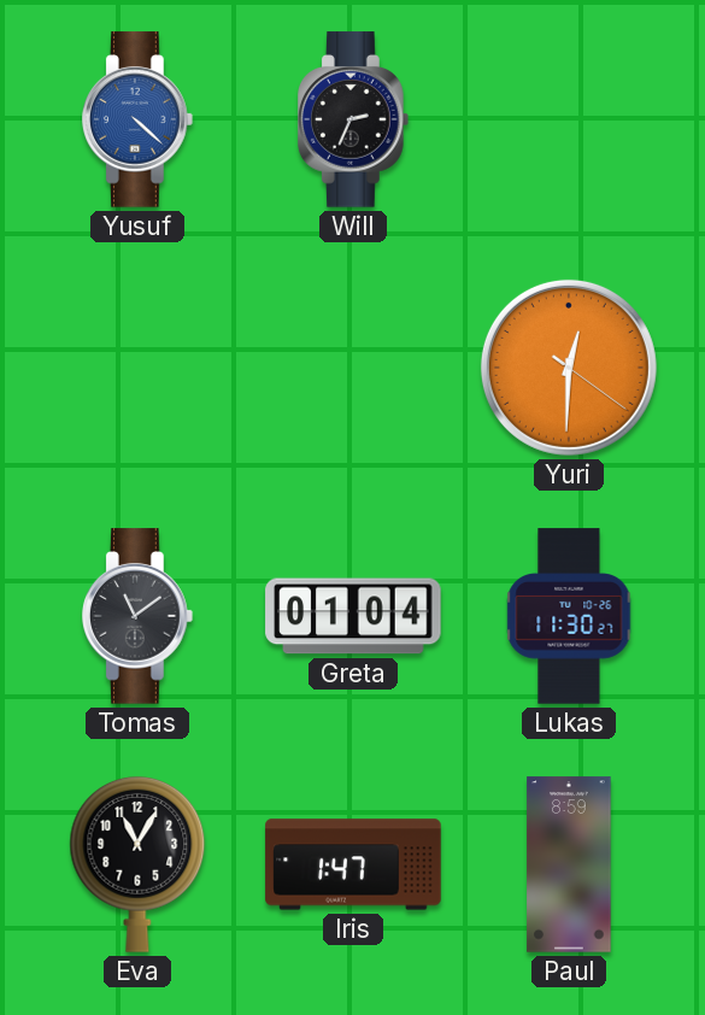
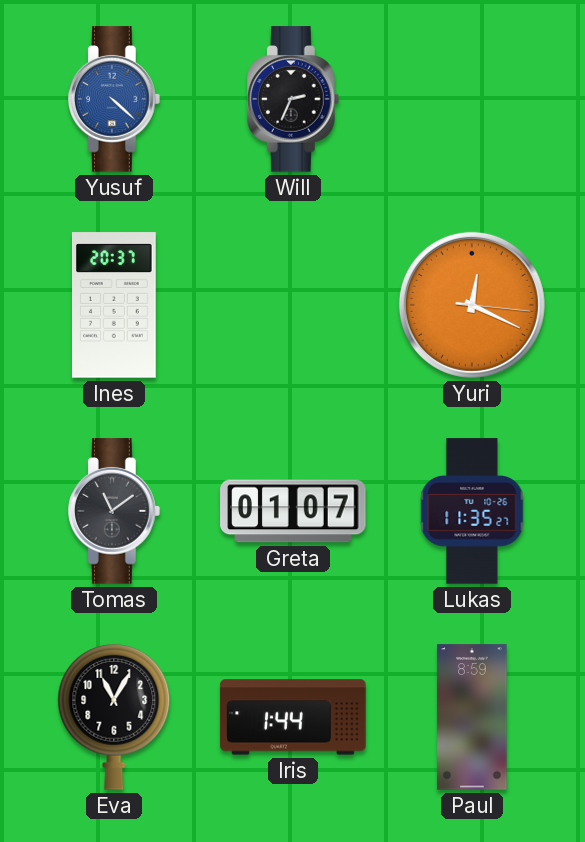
Ines: none -> 20:37 (114, 305)
Yuri: 12:30 -> 12:19 (472, 305)
Greta: 01:04 -> 01:07 (293, 511)
Lukas: 11:30 -> 11:35 (472, 511)
Iris: 1:47 -> 1:44 (293, 717)
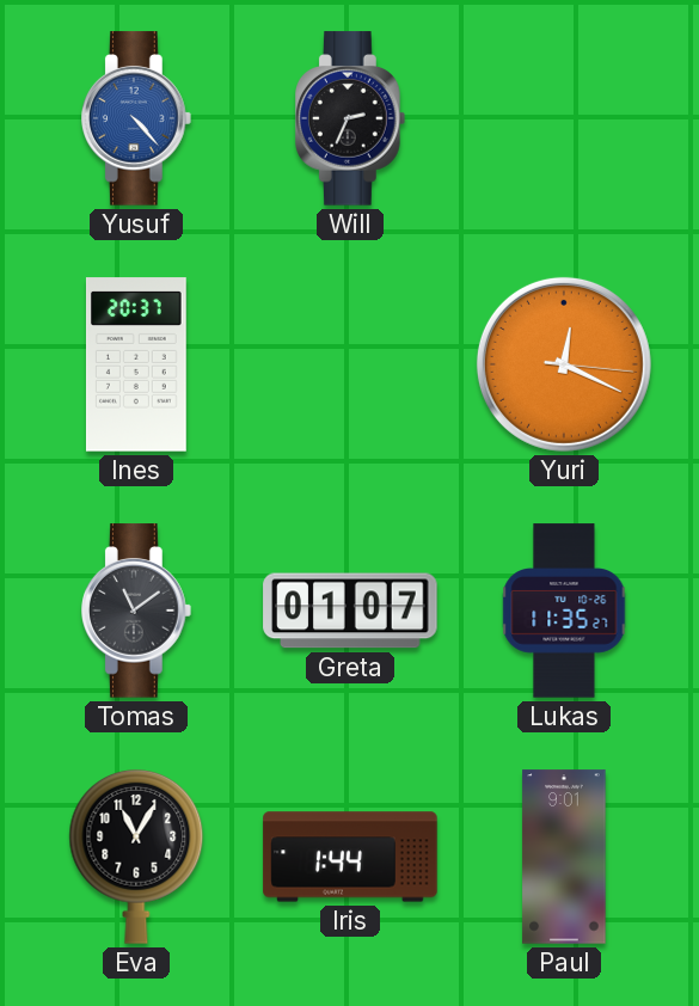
Yusuf: 4:22 -> 4:23 (137, 118)
Paul: 8:59 -> 9:01 (564, 857)
